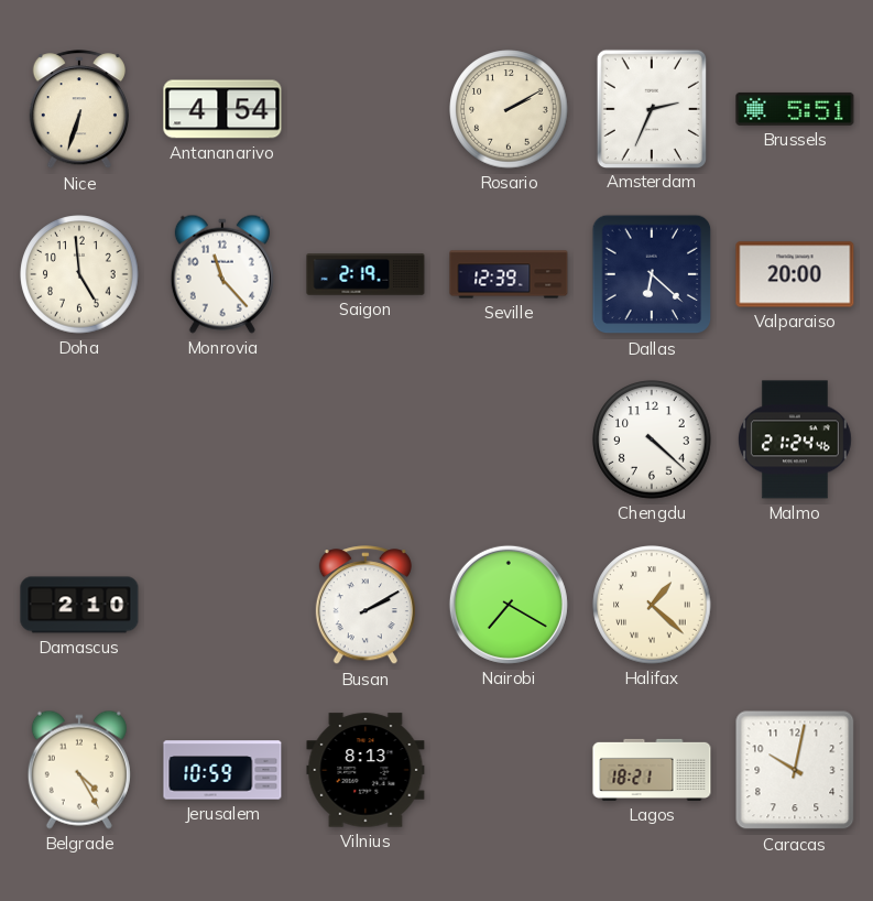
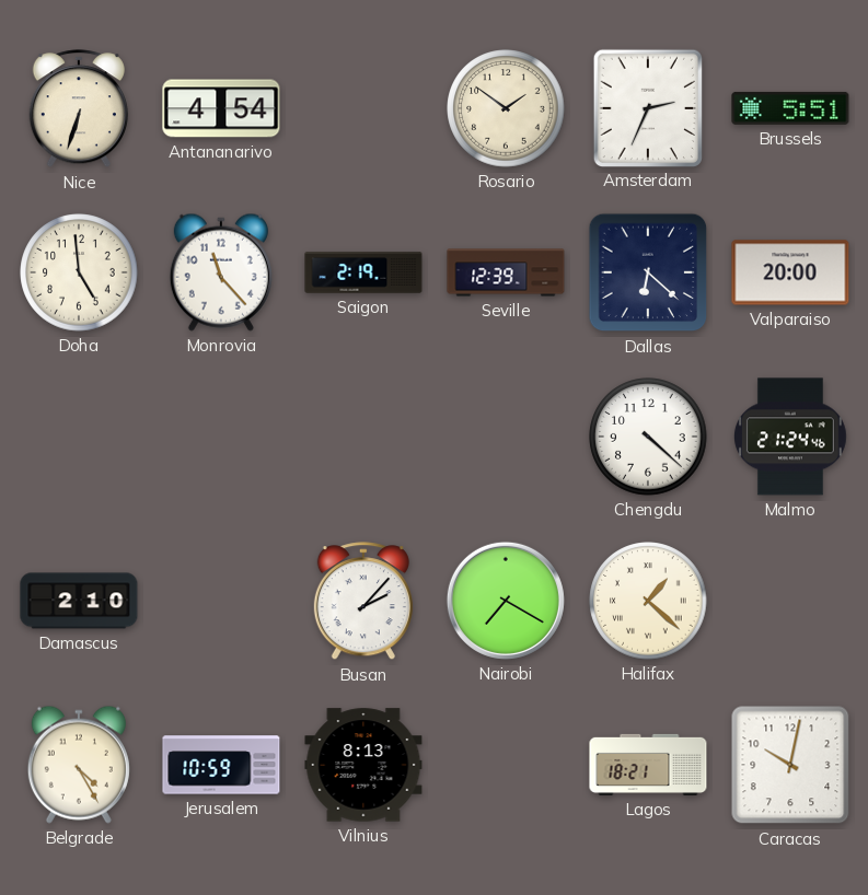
Rosario: 2:10 -> 1:51 (506, 108)
Busan: 2:10 -> 2:07 (363, 602)
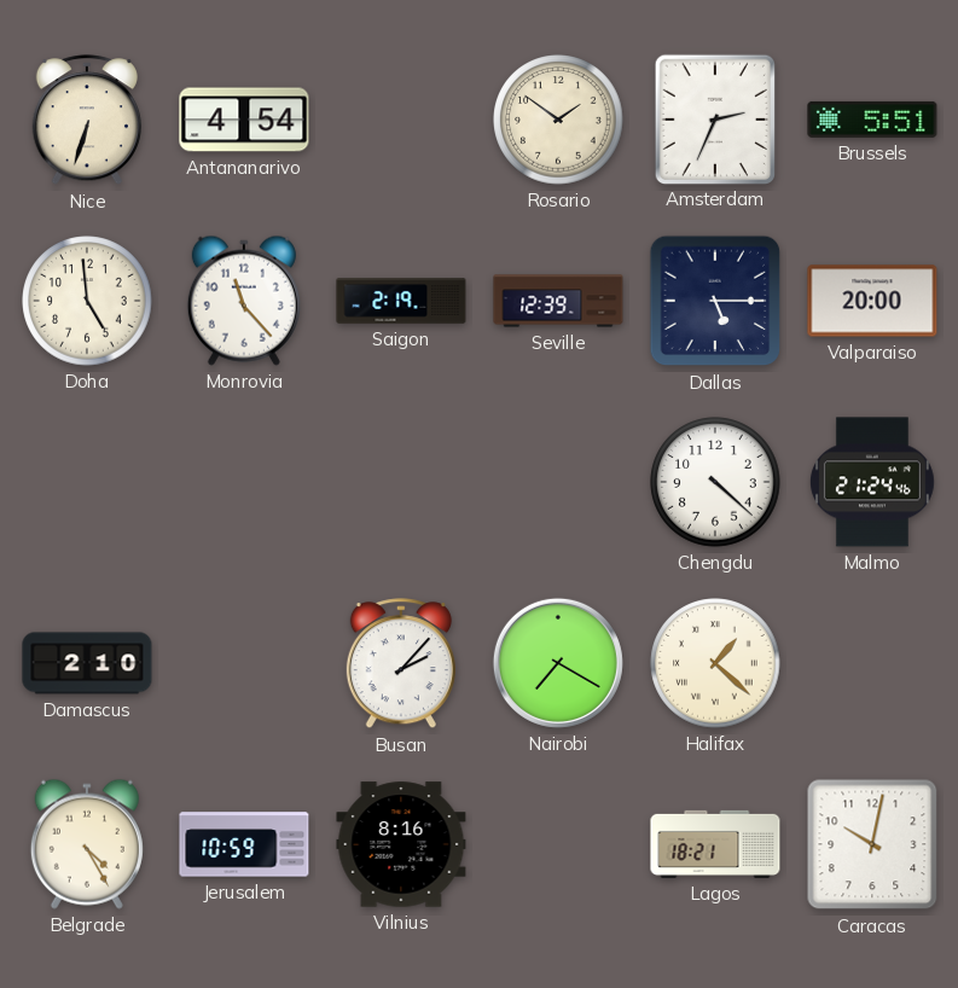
Dallas: 6:22 -> 5:15 (715, 301)
Vilnius: 8:13 -> 8:16 (401, 844)
